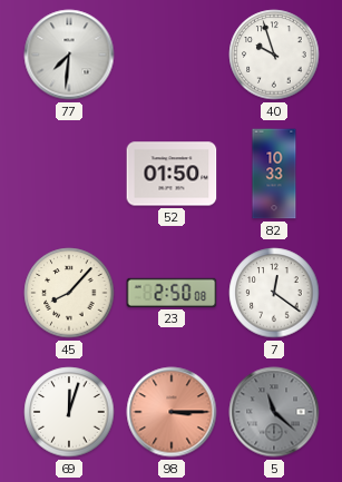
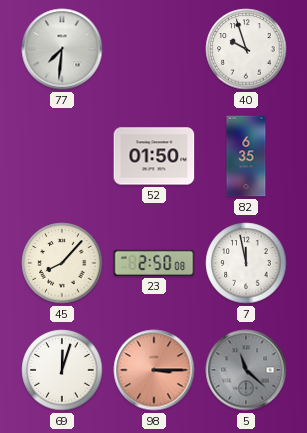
82: 10:33 -> 6:35 (246, 156)
7: 12:21 -> 11:58 (246, 263)
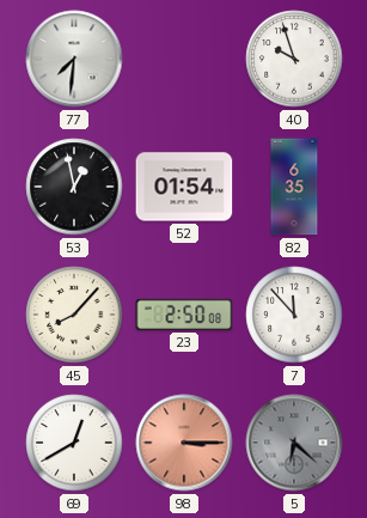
53: none -> 12:58 (74, 187)
52: 01:50 -> 01:54 (184, 187)
7: 11:58 -> 11:53 (294, 315)
69: 12:03 -> 12:40 (74, 443)
5: 11:22 -> 6:22 (294, 443)
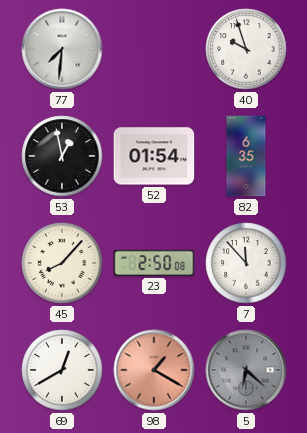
98: 3:15 -> 1:20 (154, 370)
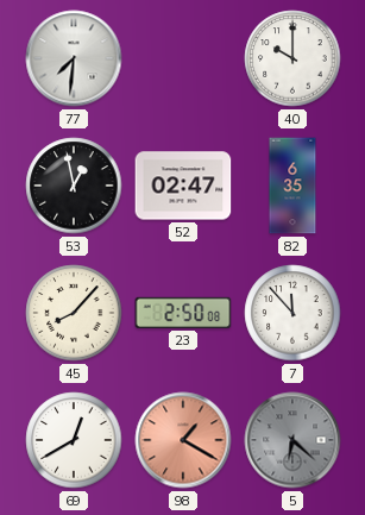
40: 9:57 -> 10:00 (292, 58)
52: 01:54 -> 02:47 (183, 186)
